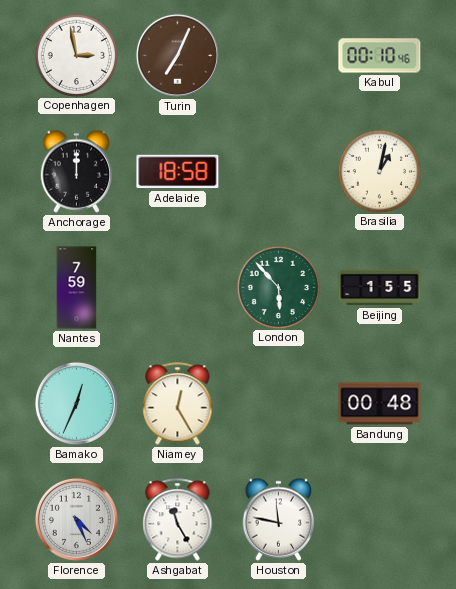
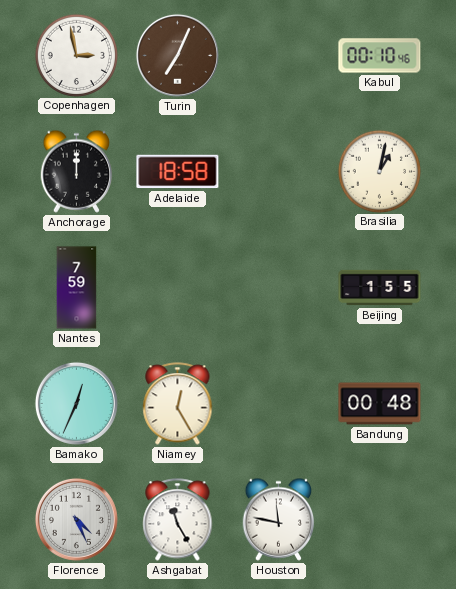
London: 5:53 -> none (278, 287)
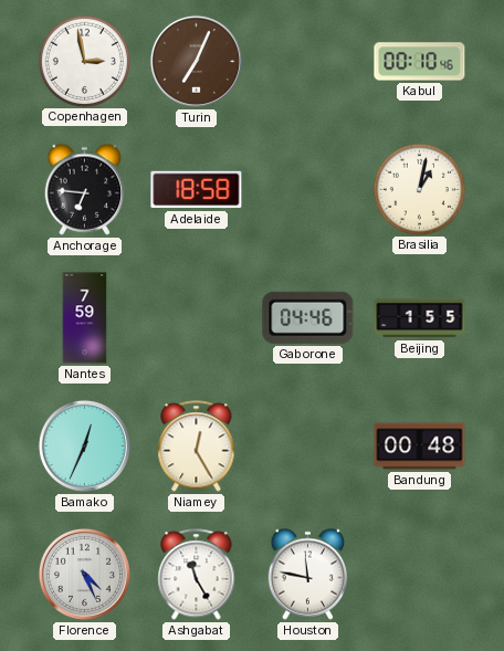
Anchorage: 12:00 -> 6:46 (85, 189)
Gaborone: none -> 04:46 (308, 317)
